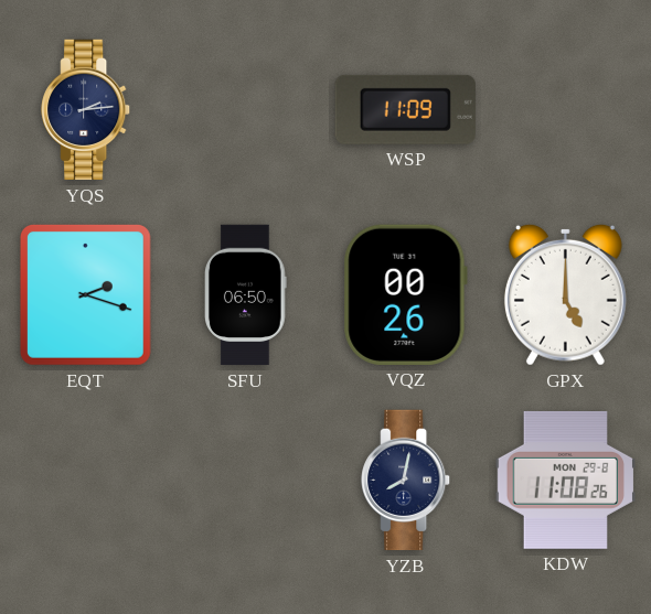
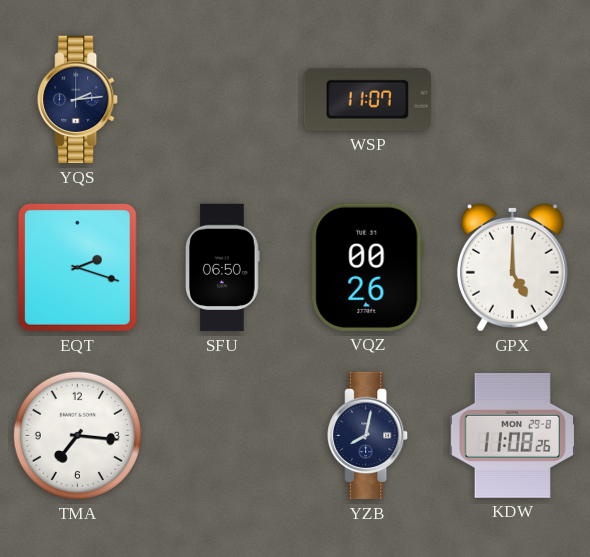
WSP: 11:09 -> 11:07 (367, 99)
TMA: none -> 7:16 (77, 435)
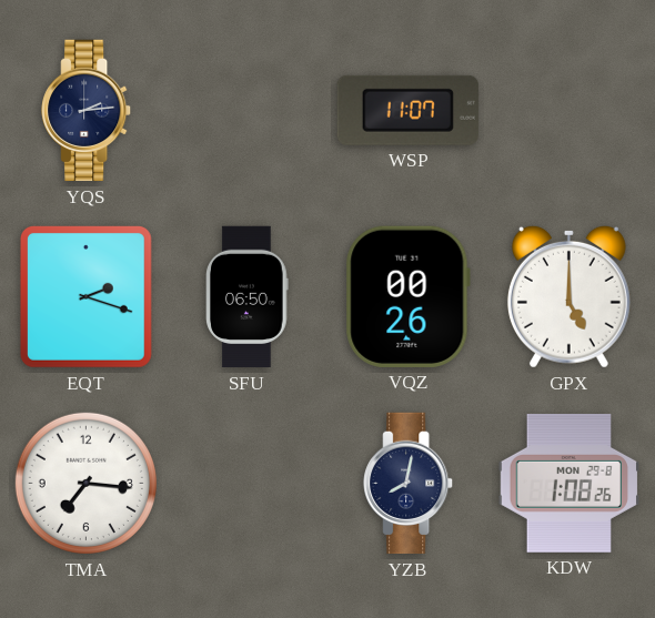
KDW: 11:08 -> 1:08 (568, 483)
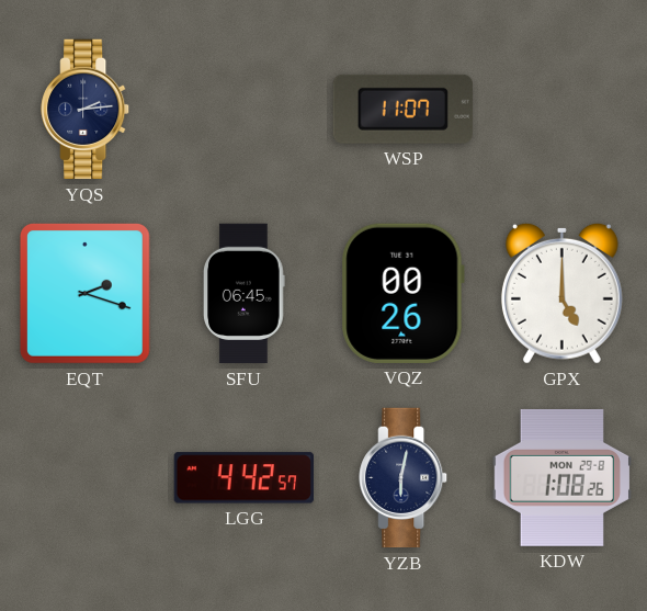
SFU: 06:50 -> 06:45 (245, 294)
TMA: 7:16 -> none (85, 483)
LGG: none -> 4:42 (243, 478)
YZB: 8:02 -> 6:02 (404, 478)
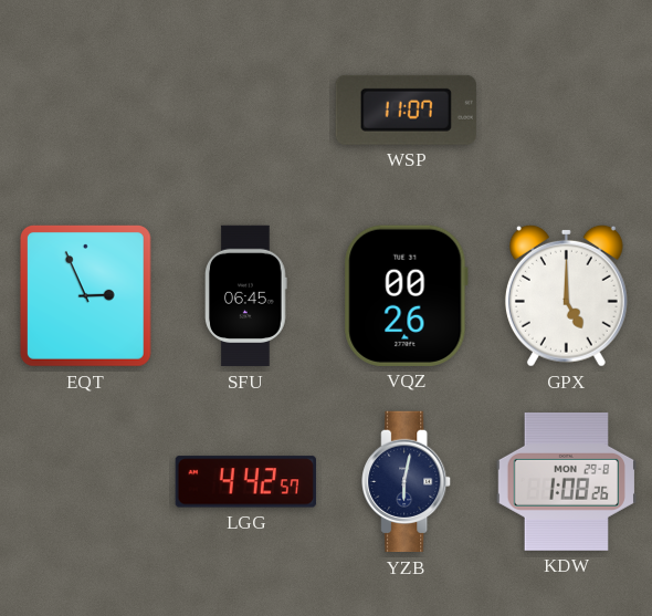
YQS: 2:14 -> none (86, 110)
EQT: 2:18 -> 2:56 (85, 296)
